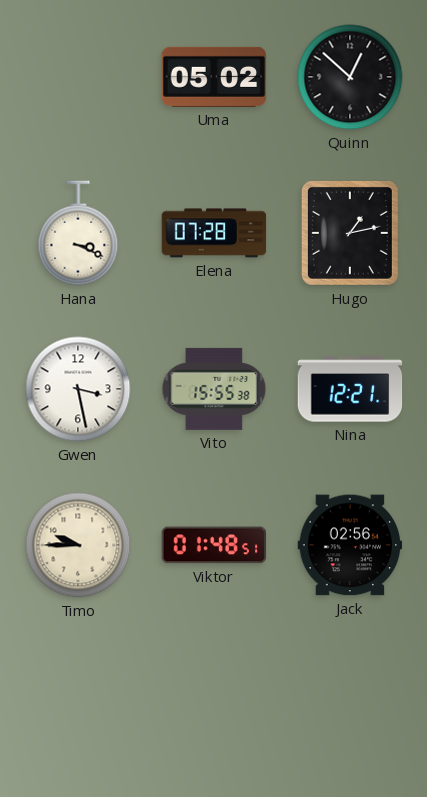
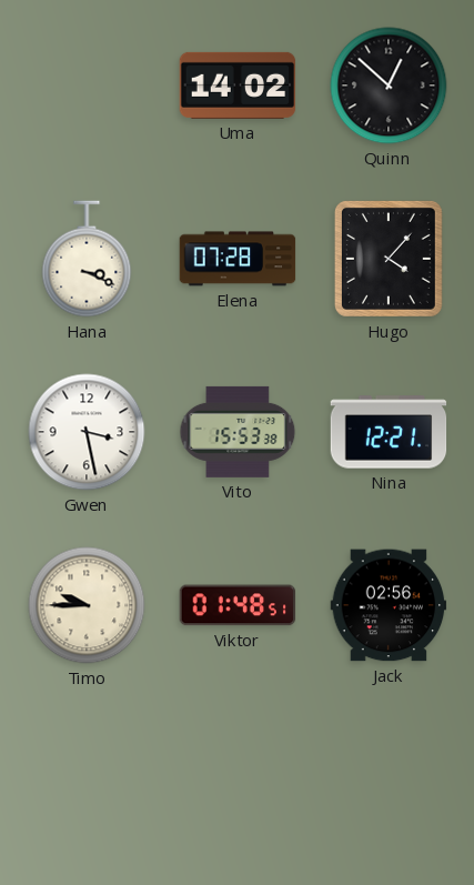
Uma: 05:02 -> 14:02 (238, 86)
Hugo: 1:13 -> 4:07 (389, 259)
Vito: 15:55 -> 15:53 (238, 432)
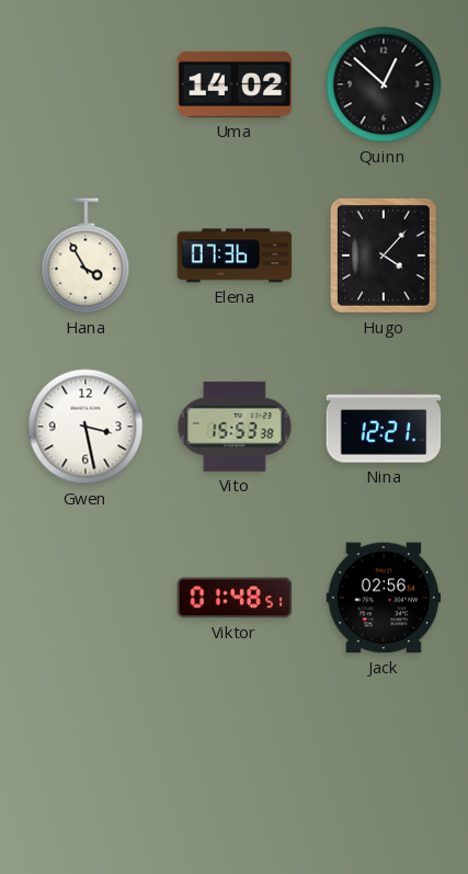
Hana: 3:19 -> 3:55 (85, 256)
Elena: 07:28 -> 07:36 (235, 256)
Timo: 9:45 -> none (87, 605)
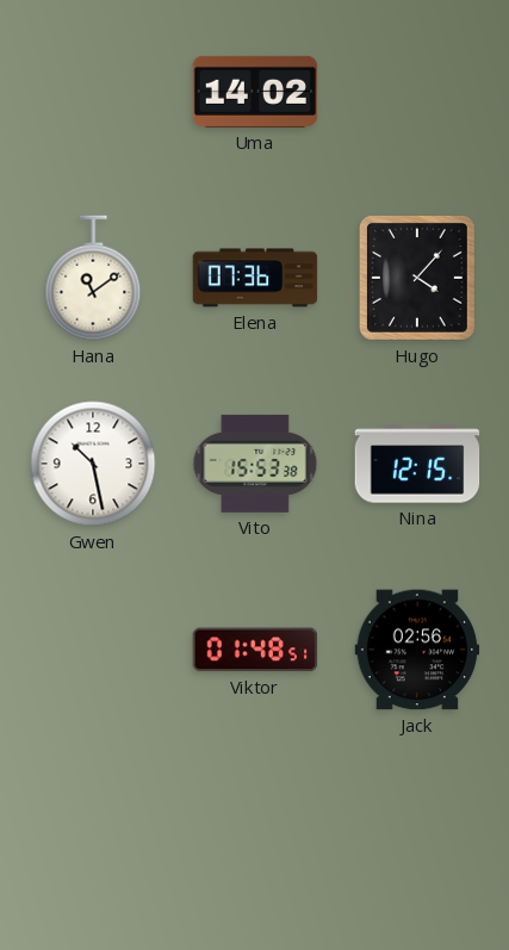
Quinn: 12:52 -> none (384, 84)
Hana: 3:55 -> 11:09 (93, 278)
Gwen: 3:28 -> 10:28 (93, 464)
Nina: 12:21 -> 12:15 (417, 464)
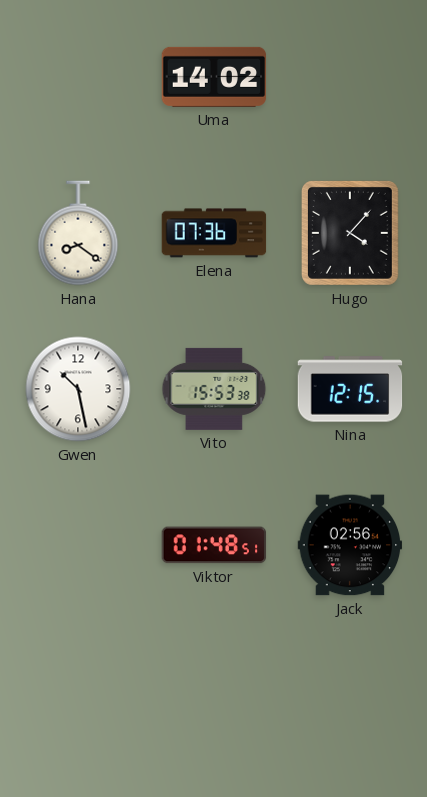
Hana: 11:09 -> 8:21 (78, 233)
